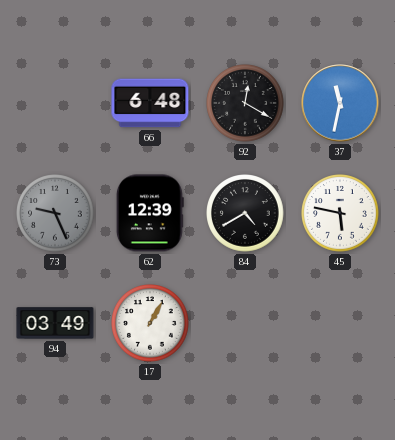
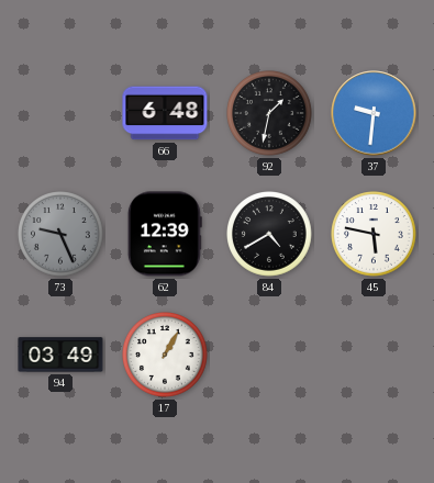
92: 12:20 -> 1:32 (269, 113)
37: 11:32 -> 9:31 (374, 113)
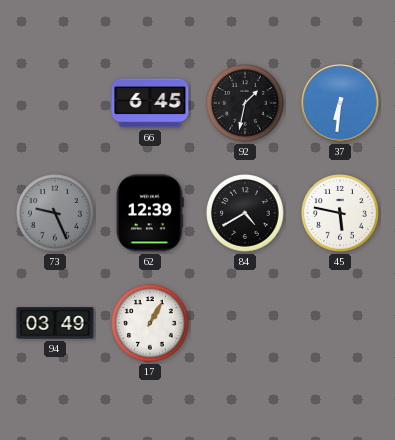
66: 6:48 -> 6:45 (150, 103)
37: 9:31 -> 6:31 (340, 103)
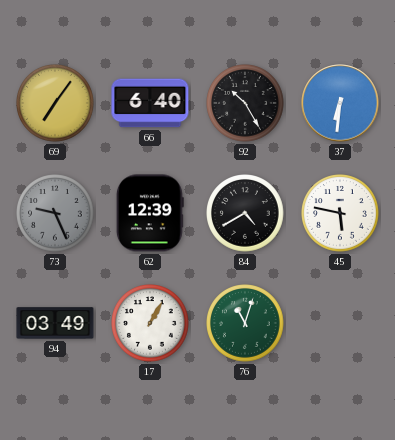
69: none -> 7:06 (55, 103)
66: 6:45 -> 6:40 (150, 103)
92: 1:32 -> 10:25 (245, 103)
76: none -> 11:03 (245, 323)
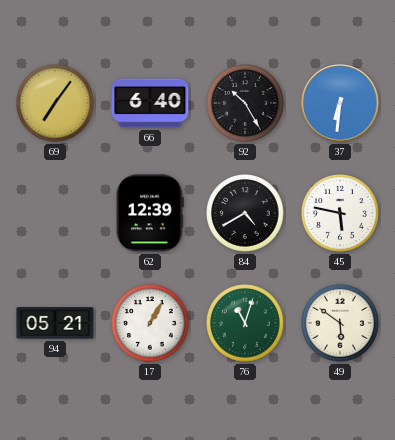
73: 9:26 -> none (55, 213)
94: 03:49 -> 05:21 (55, 323)
49: none -> 5:51 (340, 323)
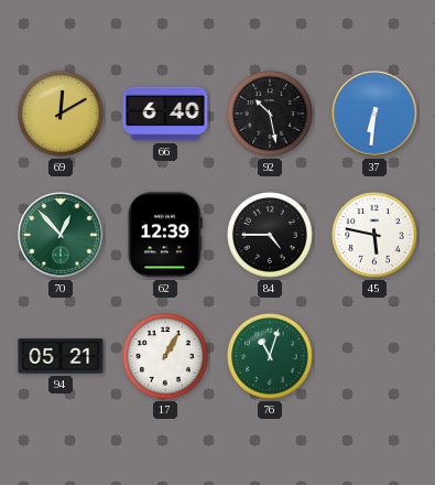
69: 7:06 -> 12:10 (61, 114)
92: 10:25 -> 10:28 (270, 114)
70: none -> 12:53 (61, 235)
84: 4:40 -> 4:45 (270, 235)
49: 5:51 -> none (340, 323)
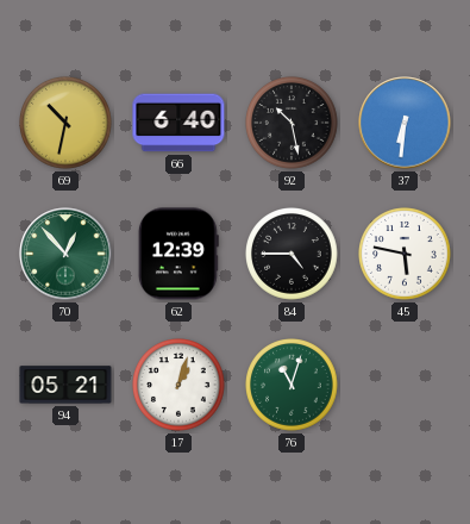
69: 12:10 -> 10:32 (65, 123)
17: 1:05 -> 1:03 (178, 385)
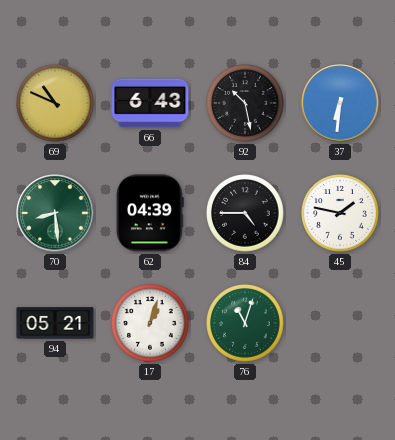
69: 10:32 -> 10:49 (55, 103)
66: 6:40 -> 6:43 (150, 103)
70: 12:53 -> 8:29 (55, 213)
62: 12:39 -> 04:39 (150, 213)
45: 5:47 -> 1:47 (340, 213)
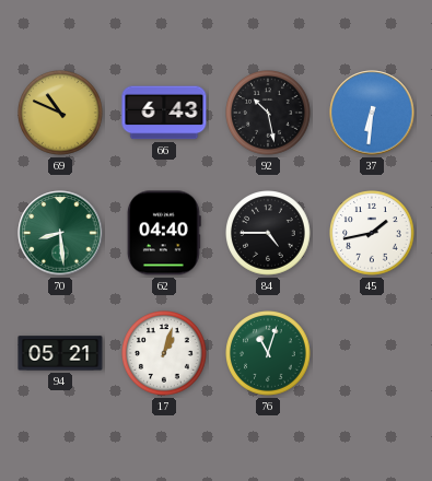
62: 04:39 -> 04:40 (164, 233)
45: 1:47 -> 1:43 (372, 233)
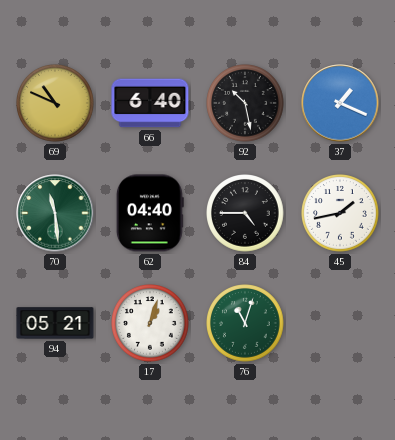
66: 6:43 -> 6:40 (150, 103)
37: 6:31 -> 1:19 (340, 103)
70: 8:29 -> 11:29 (55, 213)
